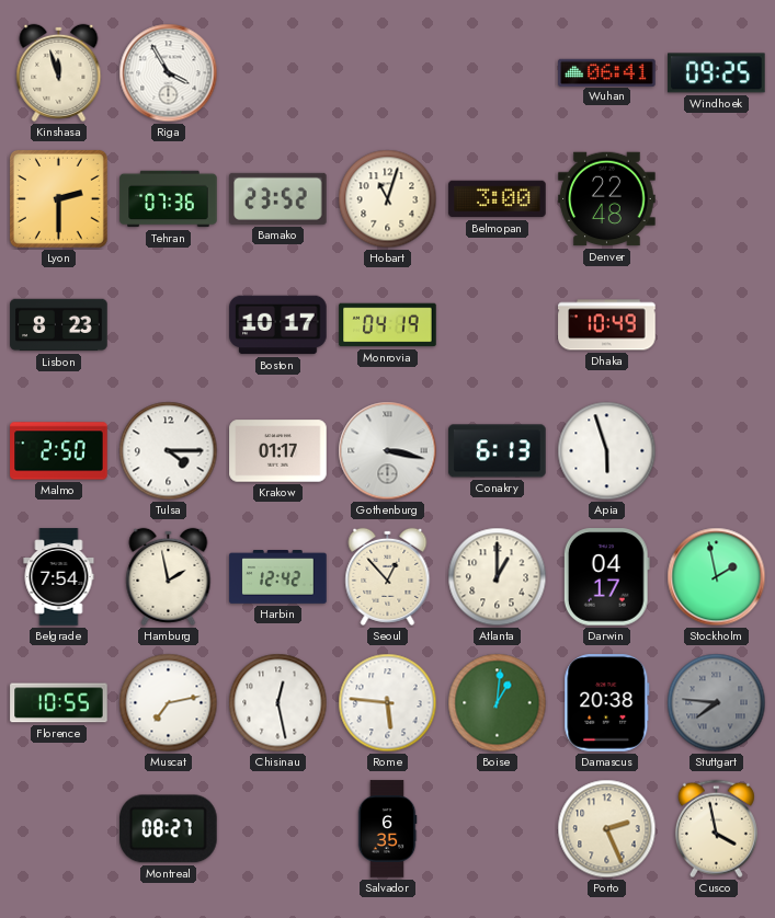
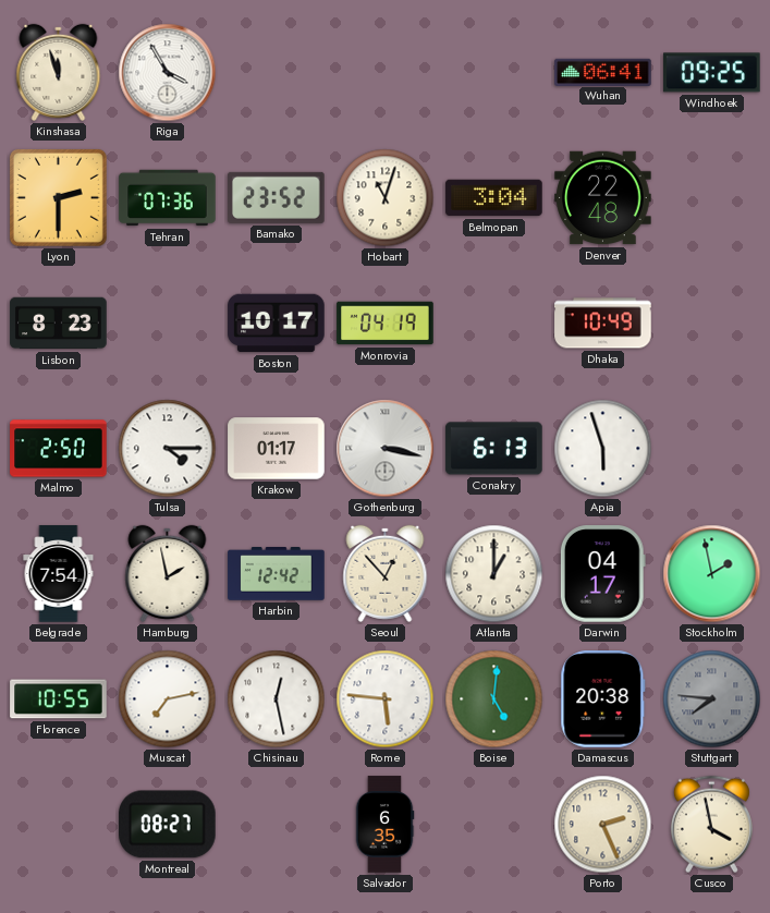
Belmopan: 3:00 -> 3:04 (494, 198)
Boise: 1:01 -> 5:01 (494, 699)
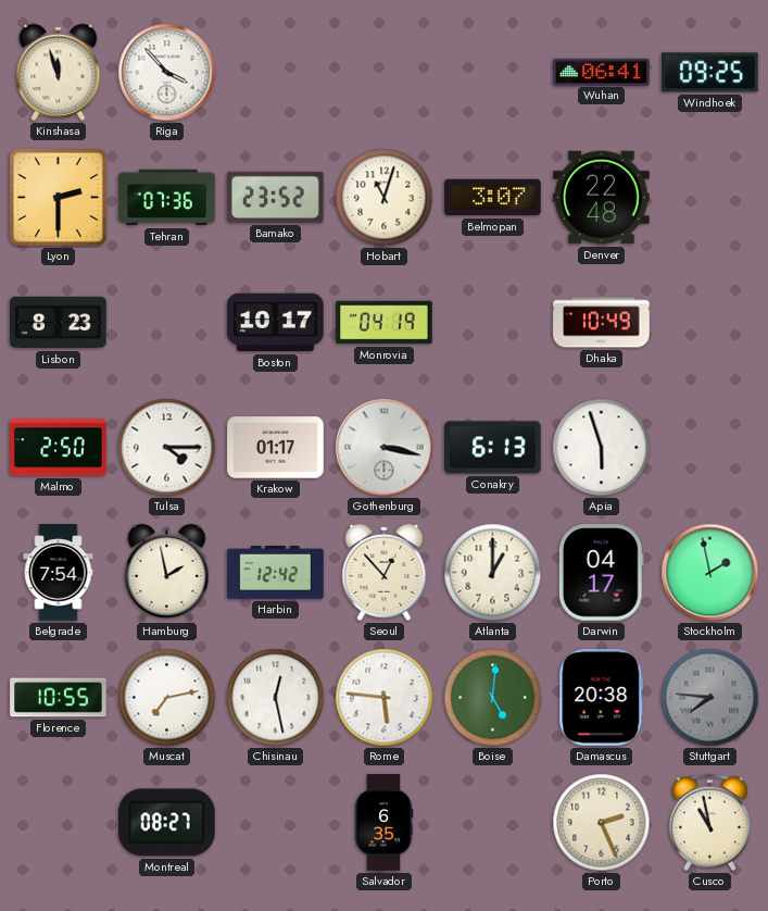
Riga: 3:55 -> 3:53 (167, 73)
Belmopan: 3:04 -> 3:07 (493, 198)
Cusco: 3:58 -> 10:58 (709, 823)
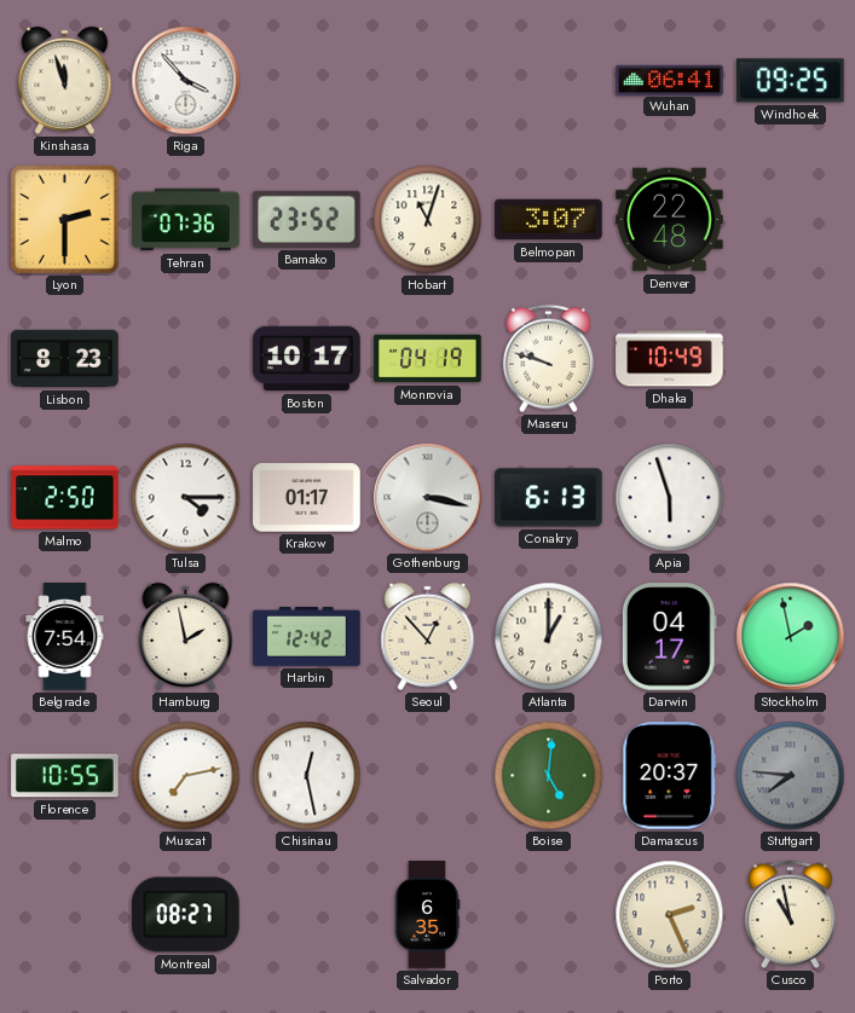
Maseru: none -> 9:48 (548, 359)
Rome: 5:46 -> none (385, 698)
Damascus: 20:38 -> 20:37 (670, 776)
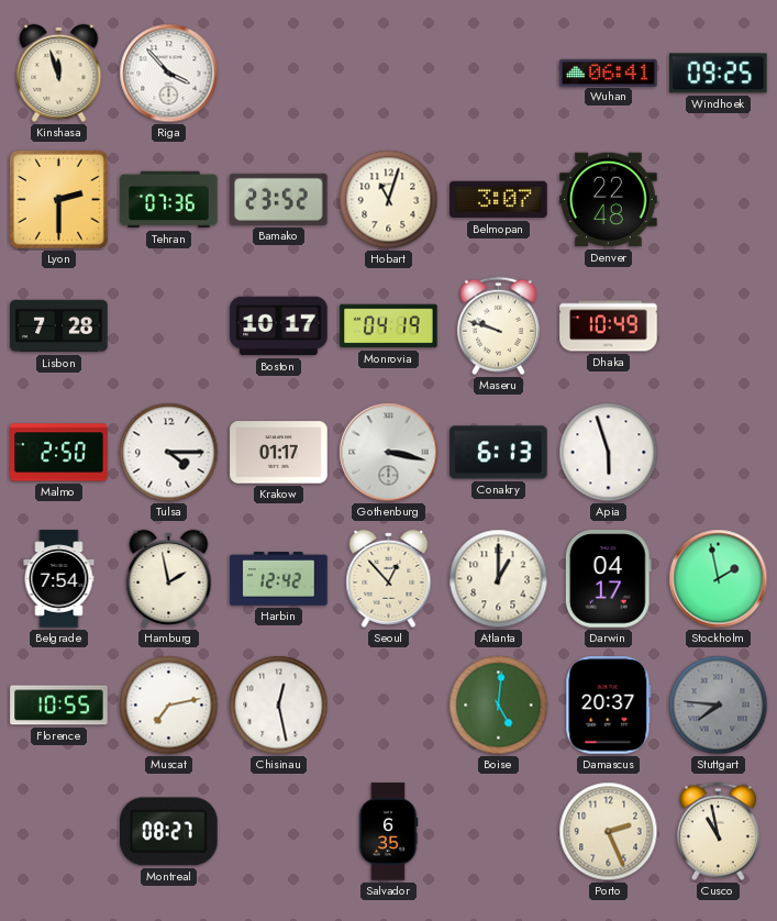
Lisbon: 8:23 -> 7:28 (59, 326)
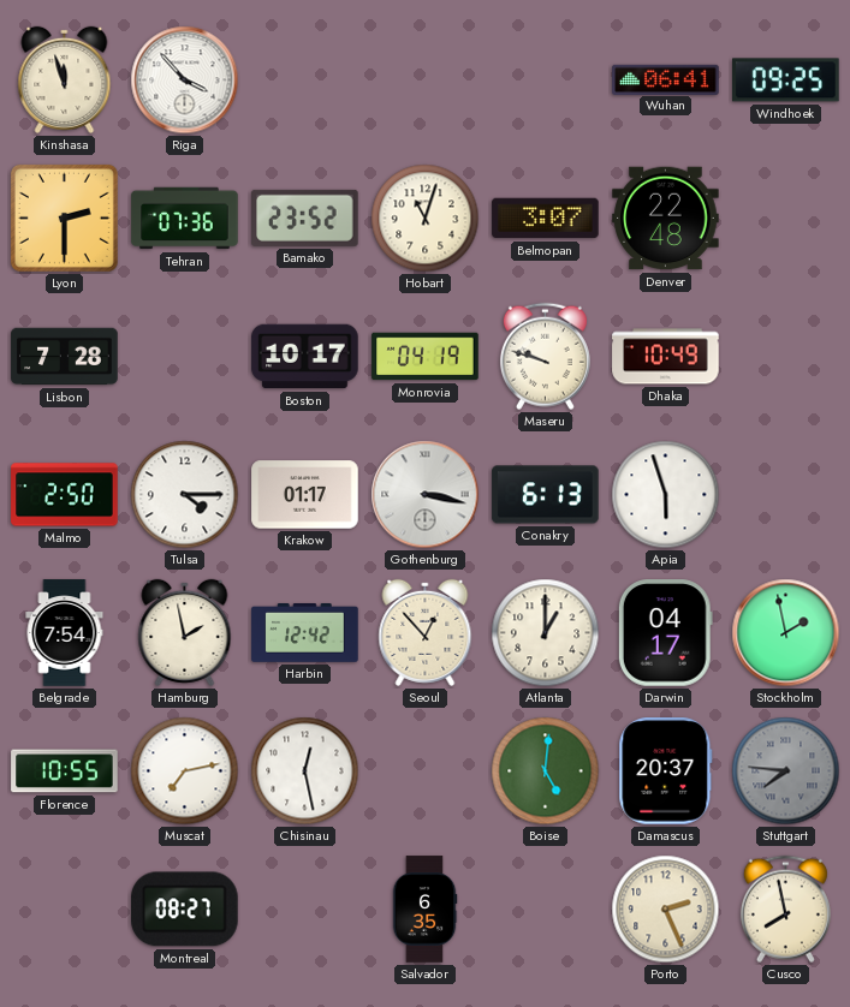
Cusco: 10:58 -> 7:58 (785, 910)
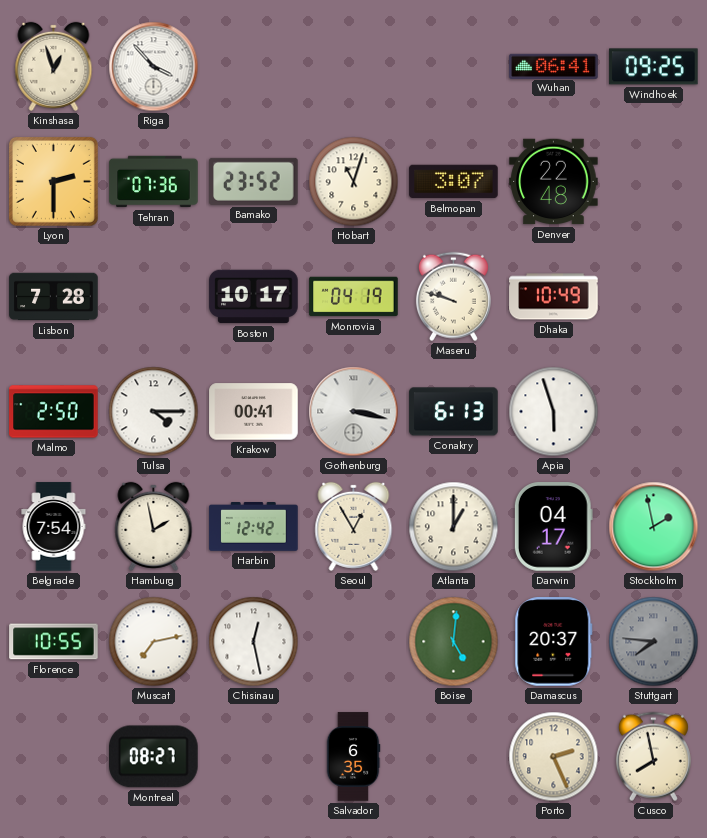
Kinshasa: 11:57 -> 12:57 (54, 66)
Krakow: 01:17 -> 00:41 (254, 412)
Seoul: 12:53 -> 12:55 (354, 526)
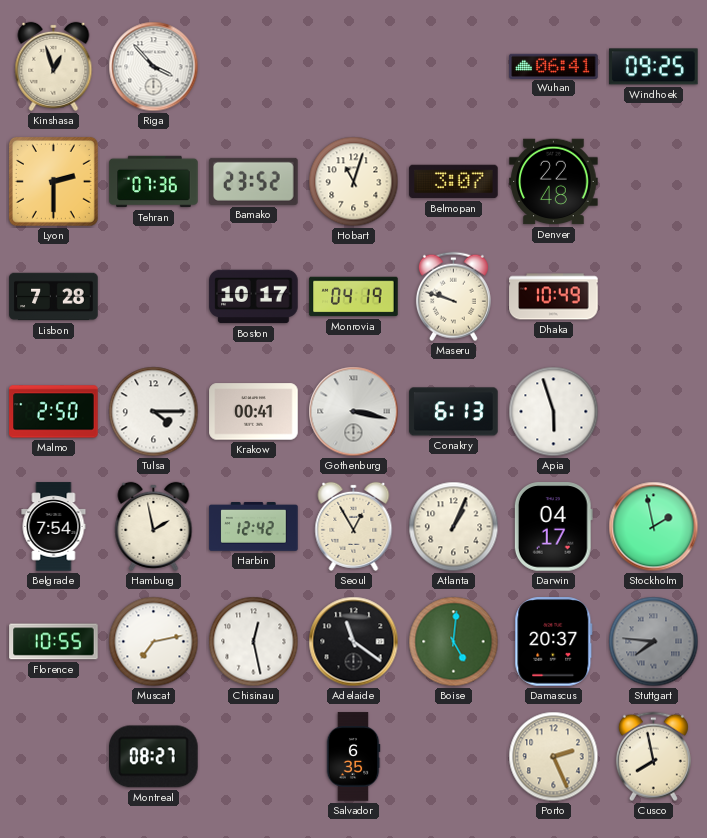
Atlanta: 1:00 -> 1:04 (454, 527)
Adelaide: none -> 11:21 (354, 642)
